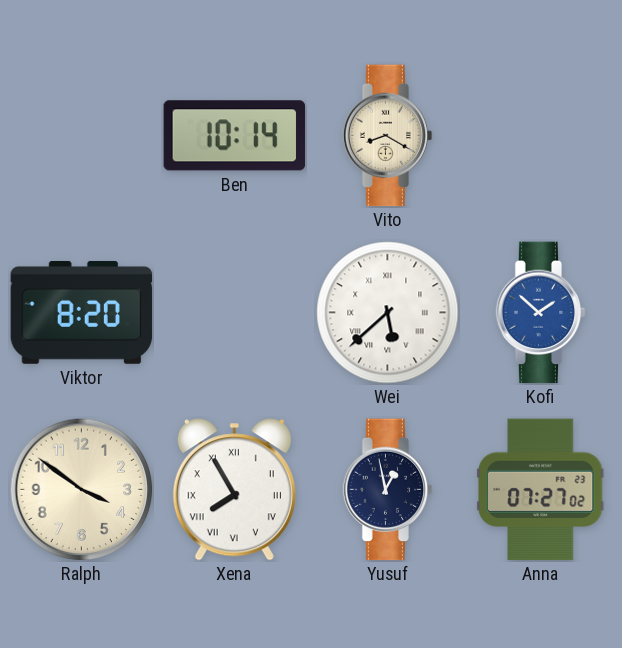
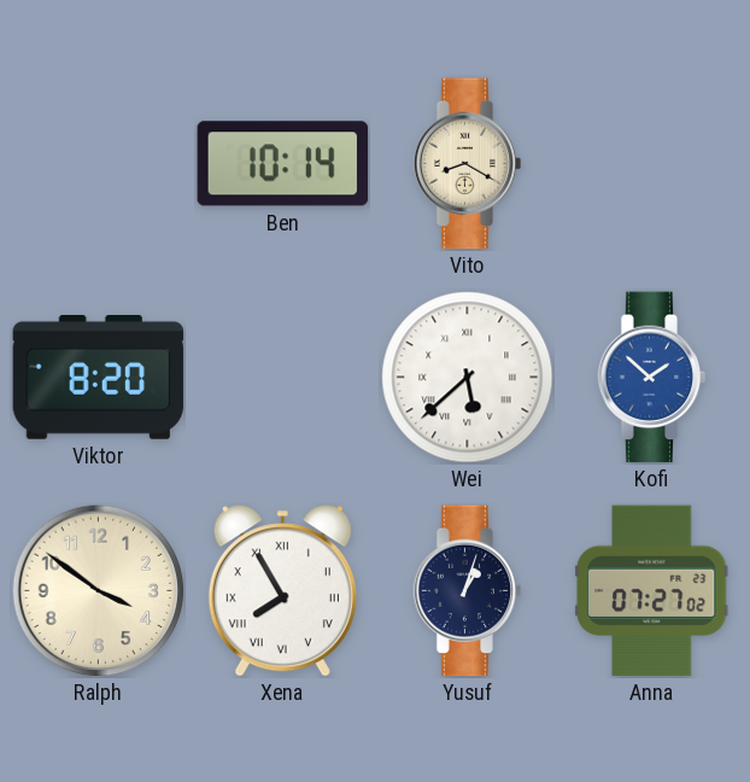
Yusuf: 12:58 -> 1:03 (468, 591)
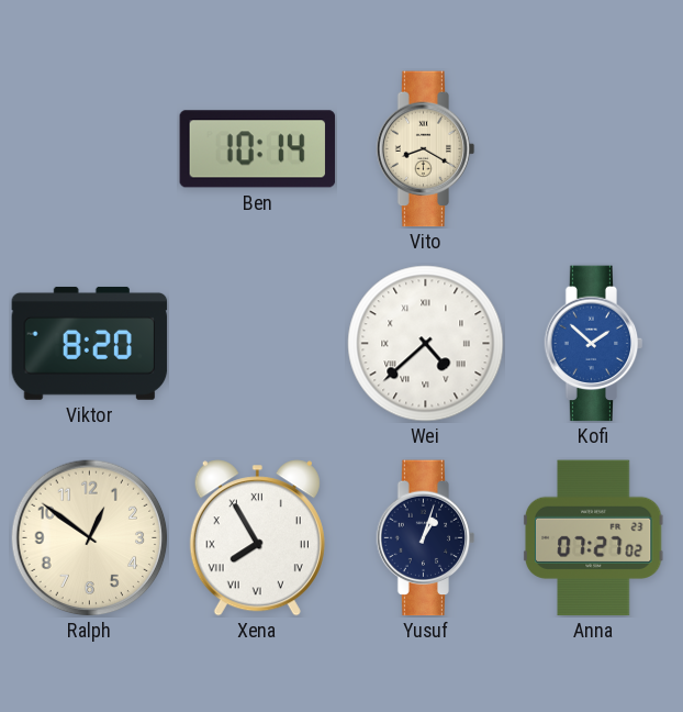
Wei: 5:38 -> 4:38 (426, 344)
Ralph: 3:51 -> 12:51 (89, 537)
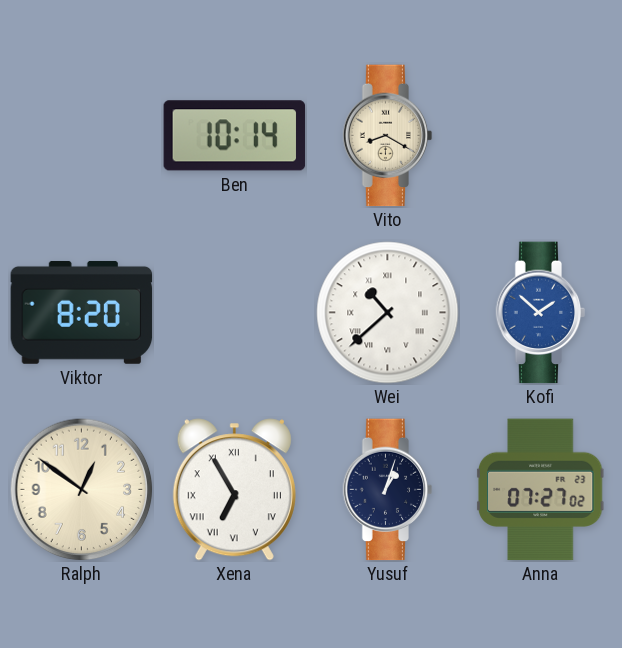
Wei: 4:38 -> 10:38 (388, 313)
Xena: 7:55 -> 6:55 (234, 490)
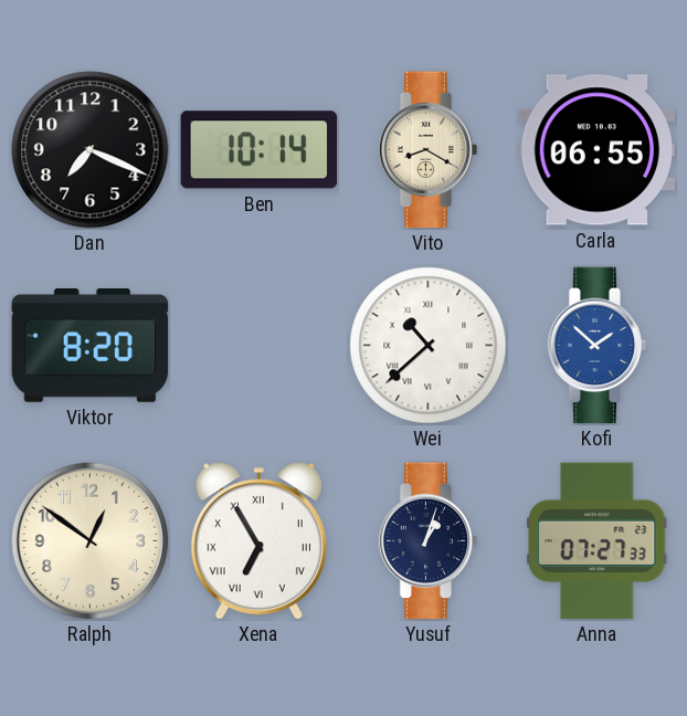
Dan: none -> 7:19 (91, 150)
Carla: none -> 06:55 (598, 150)
Anna: 07:27:02 -> 07:27:33 (596, 541)
